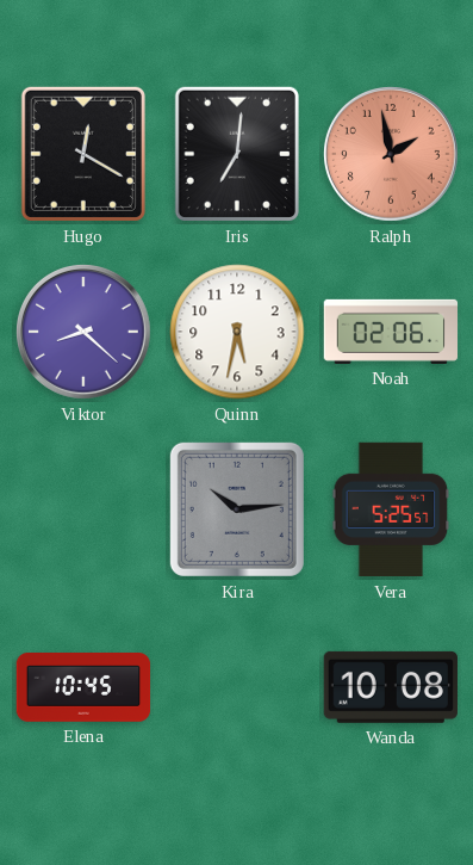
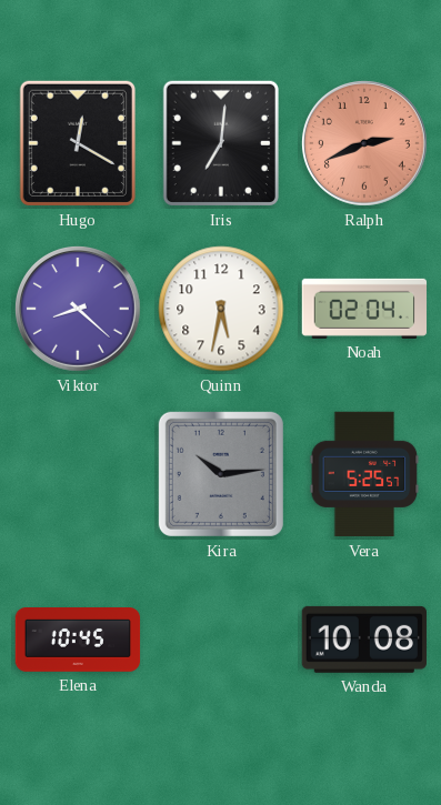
Ralph: 1:58 -> 2:41 (364, 143)
Noah: 02:06 -> 02:04 (364, 309)
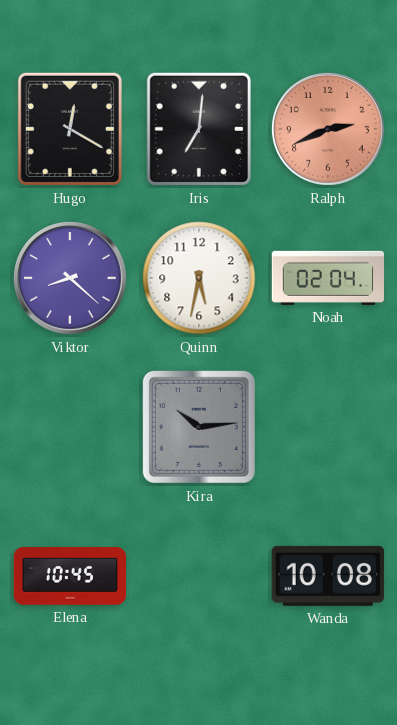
Vera: 5:25 -> none (364, 474)
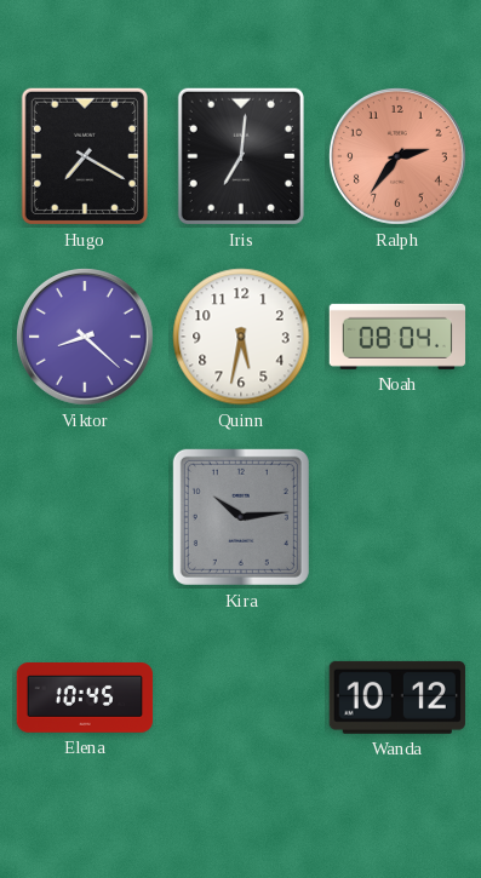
Hugo: 12:20 -> 7:20 (85, 156)
Ralph: 2:41 -> 2:36 (397, 156)
Noah: 02:04 -> 08:04 (397, 337)
Wanda: 10:08 -> 10:12 (397, 698)
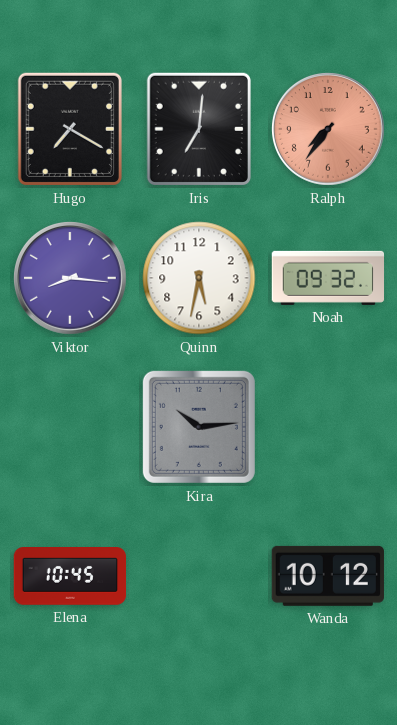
Ralph: 2:36 -> 7:36 (328, 129)
Viktor: 8:22 -> 8:16 (70, 278)
Noah: 08:04 -> 09:32 (328, 278)
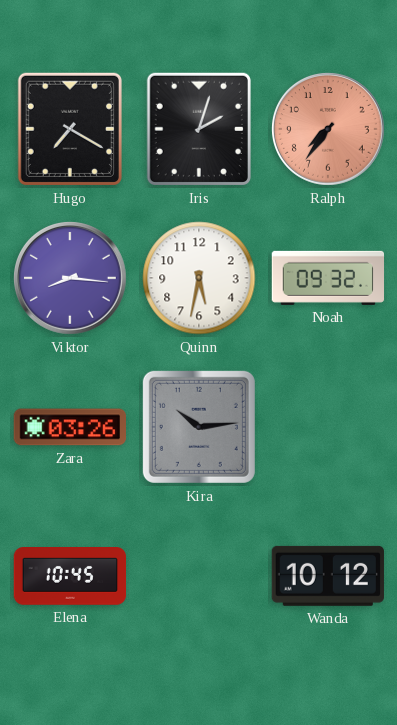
Iris: 7:01 -> 2:03 (199, 129)
Zara: none -> 03:26 (69, 427)
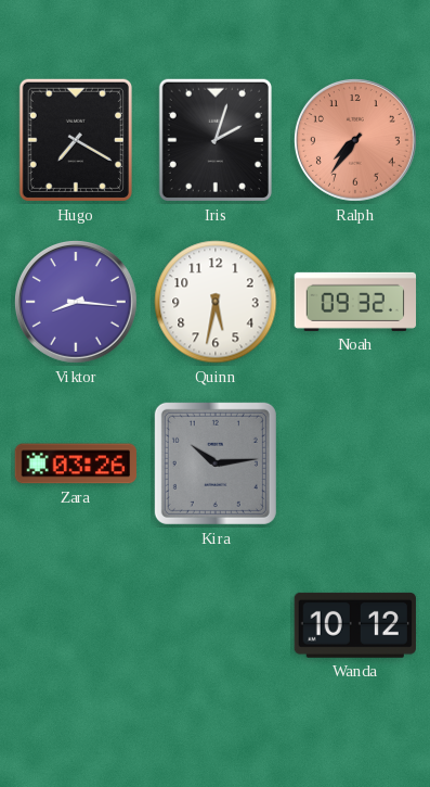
Elena: 10:45 -> none (70, 577)
